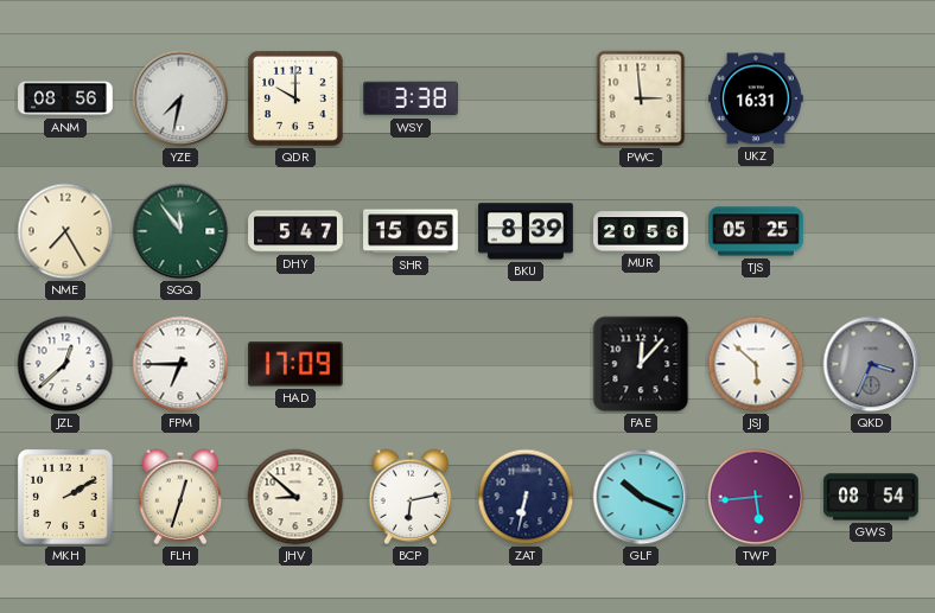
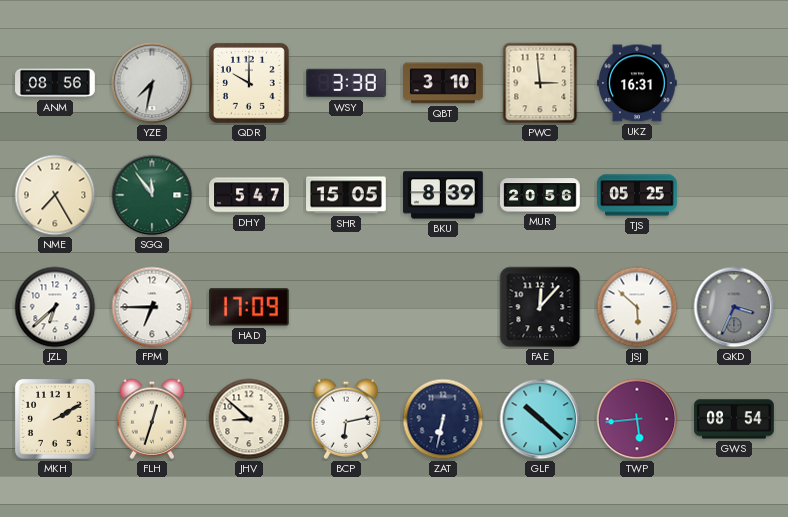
QBT: none -> 3:10 (443, 83)
JZL: 12:38 -> 6:38 (55, 307)
GLF: 10:19 -> 10:22 (540, 419)
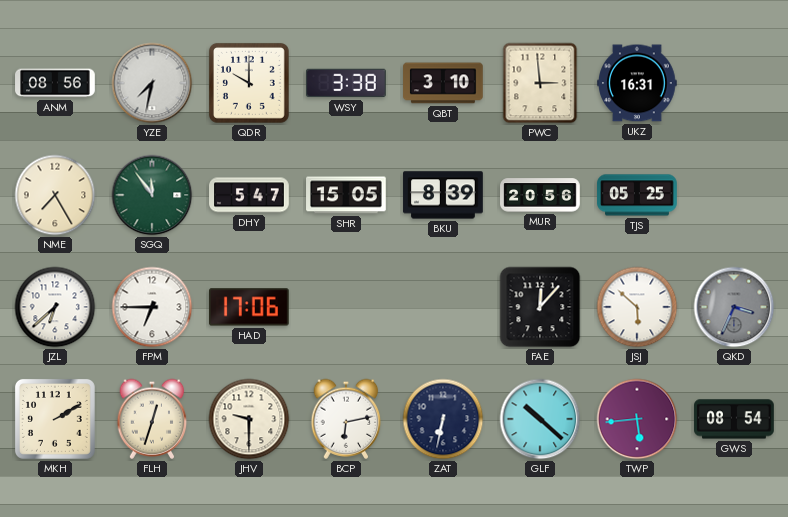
HAD: 17:09 -> 17:06 (250, 307)
JHV: 8:52 -> 9:30 (249, 419)
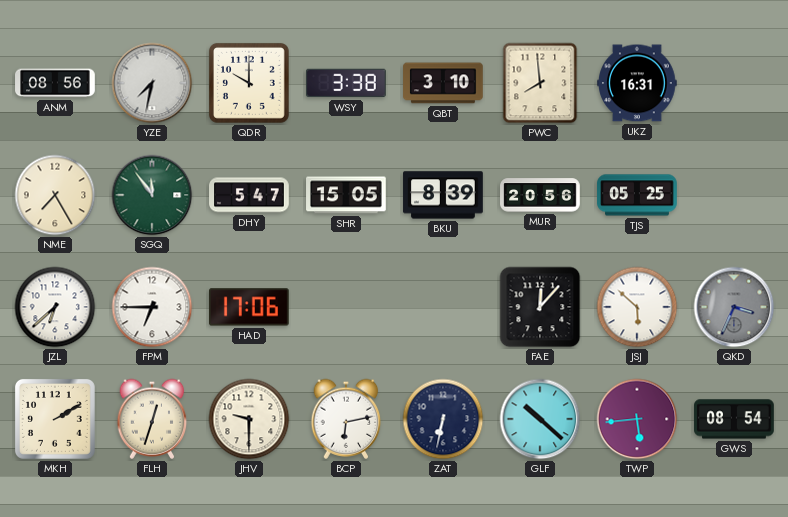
PWC: 2:59 -> 7:59 (540, 83)
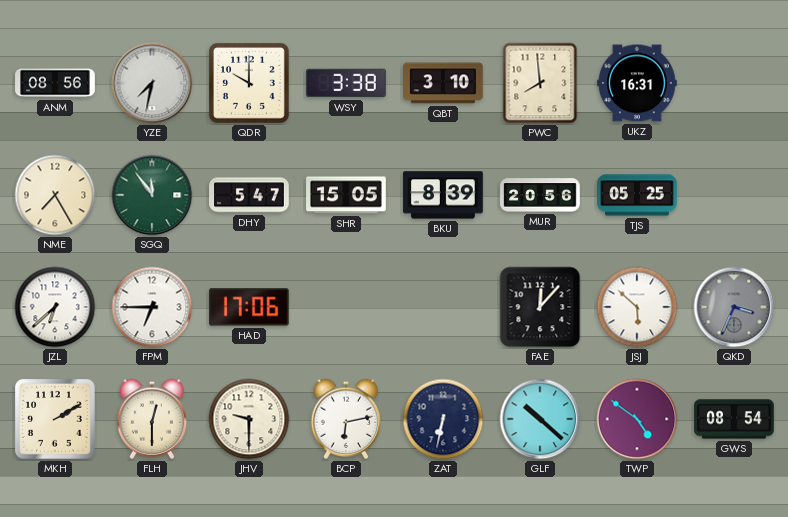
FLH: 12:33 -> 12:30 (152, 419)
TWP: 5:44 -> 4:51 (637, 419)
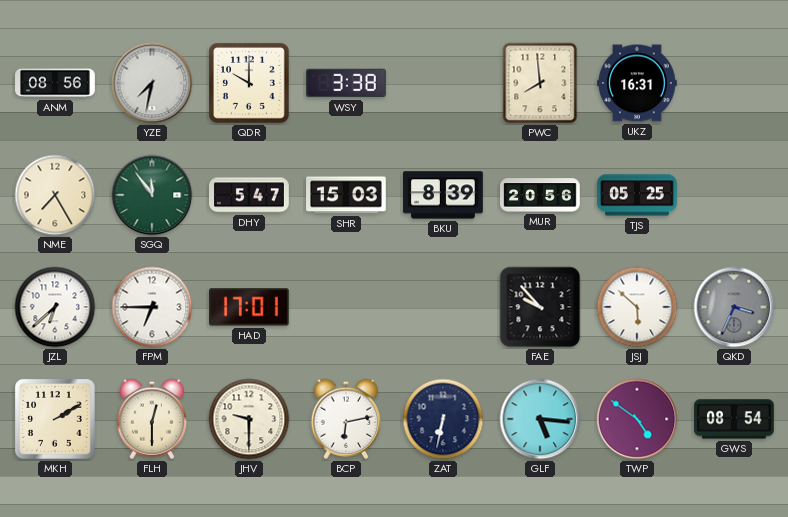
QBT: 3:10 -> none (443, 83)
SHR: 15:05 -> 15:03 (346, 195)
HAD: 17:06 -> 17:01 (250, 307)
FAE: 12:07 -> 9:53 (540, 307)
GLF: 10:22 -> 5:16 (540, 419)
